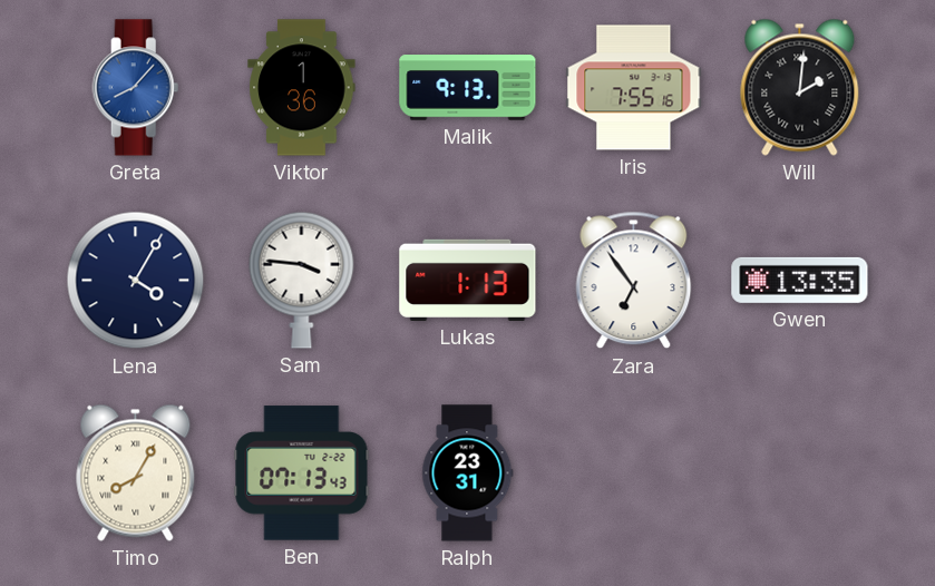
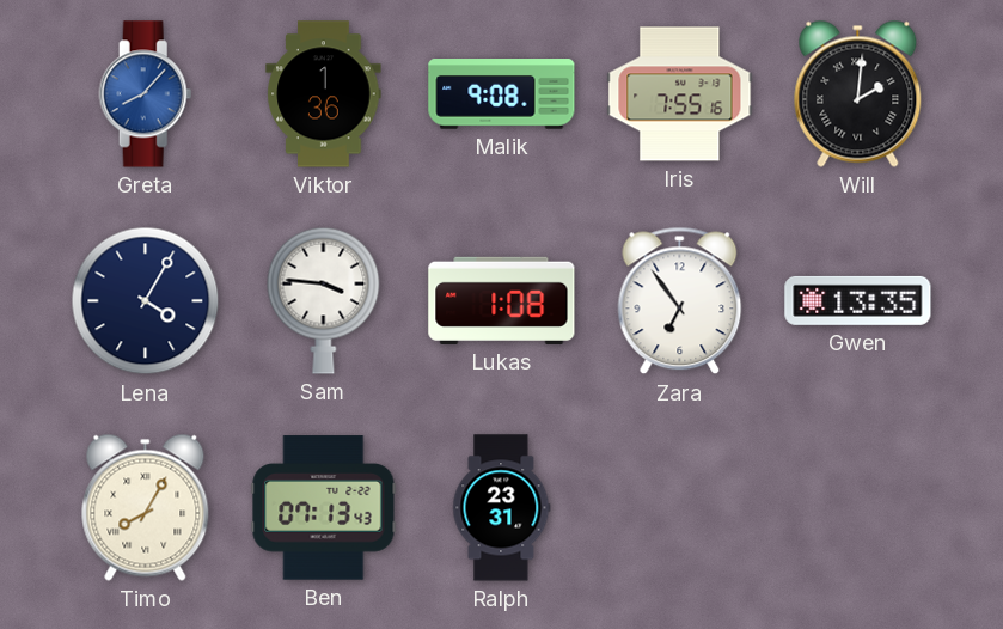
Malik: 9:13 -> 9:08 (502, 94)
Lukas: 1:13 -> 1:08 (502, 300)
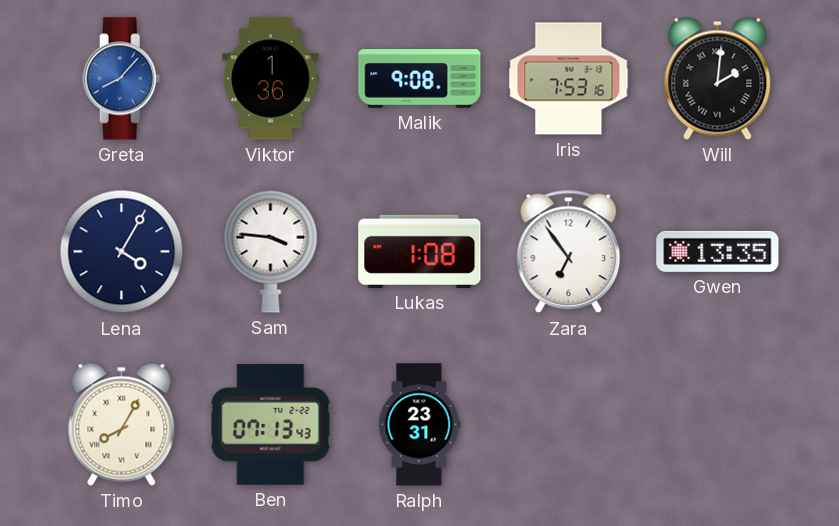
Iris: 7:55 -> 7:53 (569, 79)
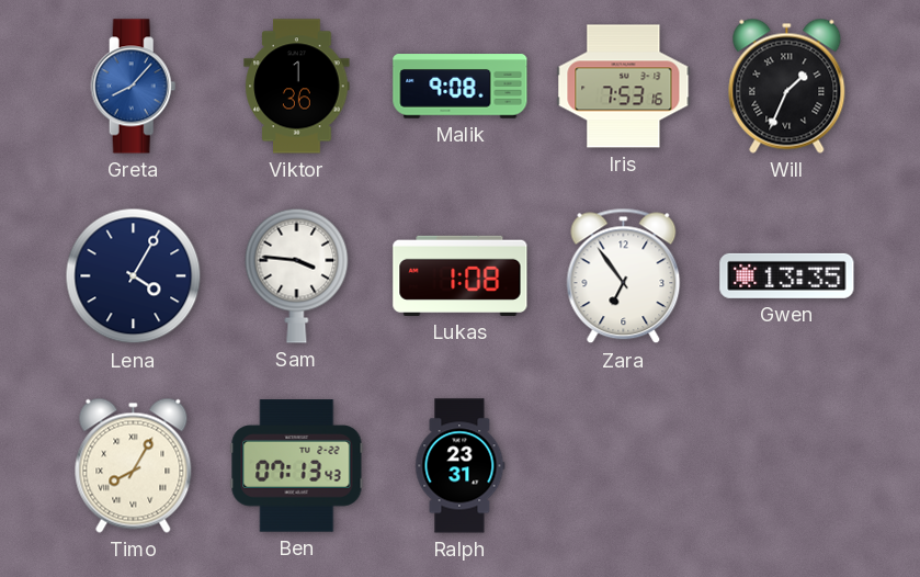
Will: 2:01 -> 1:34 (787, 86)
